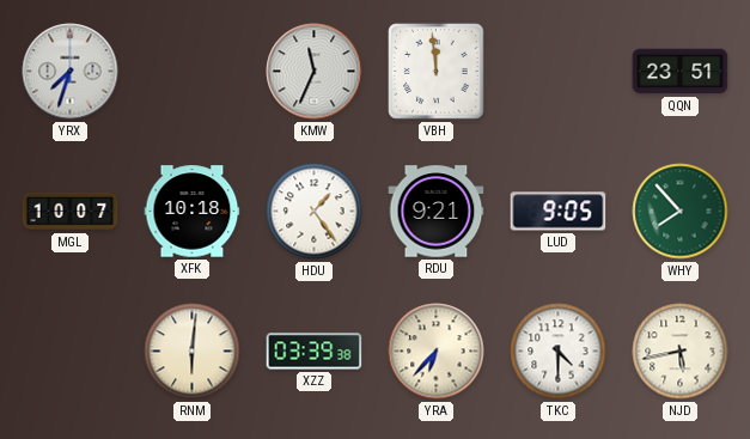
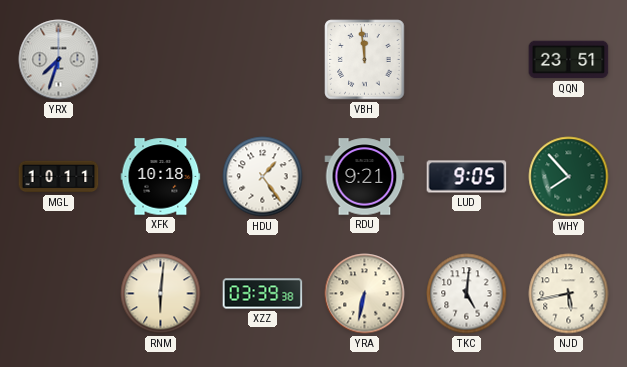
KMW: 11:34 -> none (315, 72)
MGL: 10:07 -> 10:11 (59, 177)
YRA: 6:37 -> 6:32 (365, 294)
TKC: 4:30 -> 5:01 (467, 294)
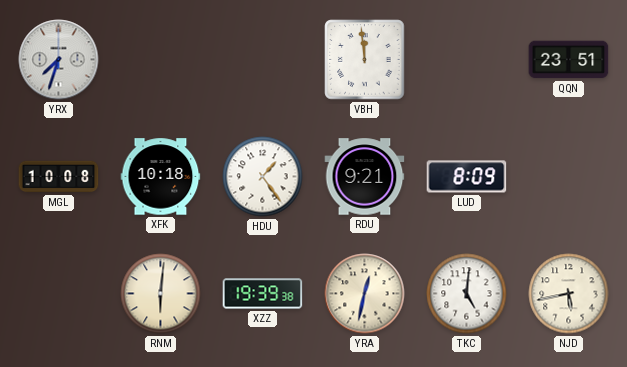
MGL: 10:11 -> 10:08 (59, 177)
LUD: 9:05 -> 8:09 (467, 177)
WHY: 7:53 -> none (569, 177)
XZZ: 03:39 -> 19:39 (263, 294)
YRA: 6:32 -> 12:32 (365, 294)
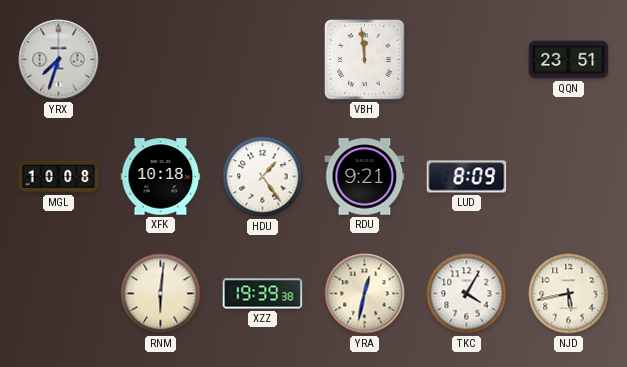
TKC: 5:01 -> 4:05 (467, 294)
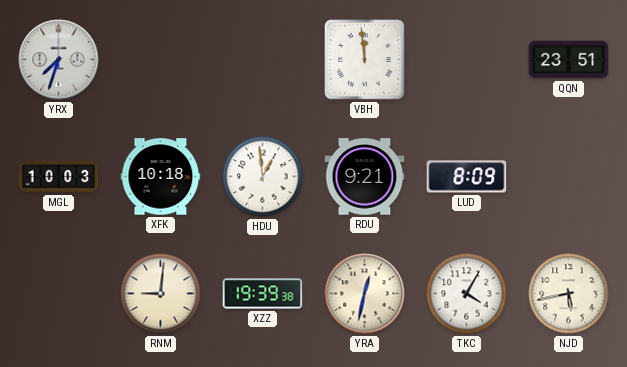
MGL: 10:08 -> 10:03 (59, 177)
HDU: 1:24 -> 12:59 (263, 177)
RNM: 6:01 -> 9:01 (161, 294)
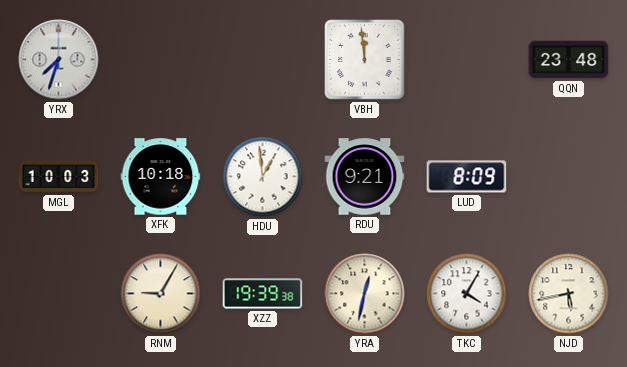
QQN: 23:51 -> 23:48 (569, 60)
RNM: 9:01 -> 9:05 (161, 294)
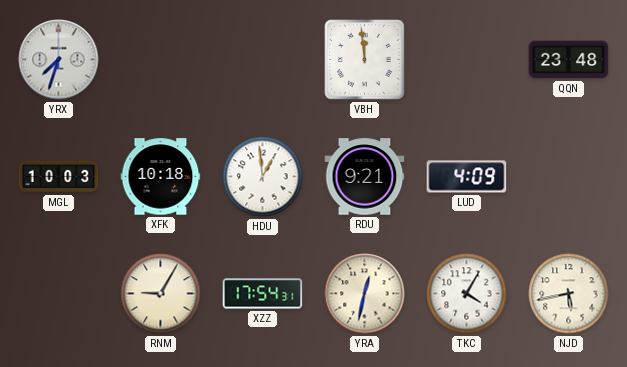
LUD: 8:09 -> 4:09 (467, 177)
XZZ: 19:39 -> 17:54 (263, 294)
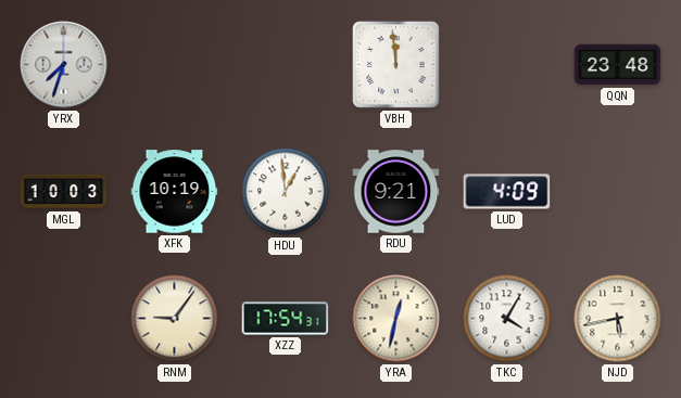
XFK: 10:18 -> 10:19 (175, 192)
RNM: 9:05 -> 9:06 (175, 319)
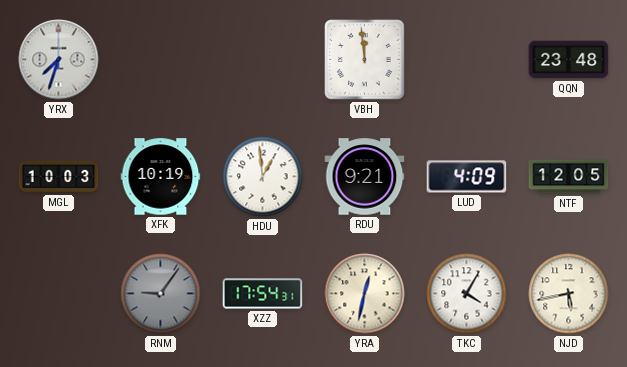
NTF: none -> 12:05 (569, 177)
RNM dial: cream -> grey (161, 294)
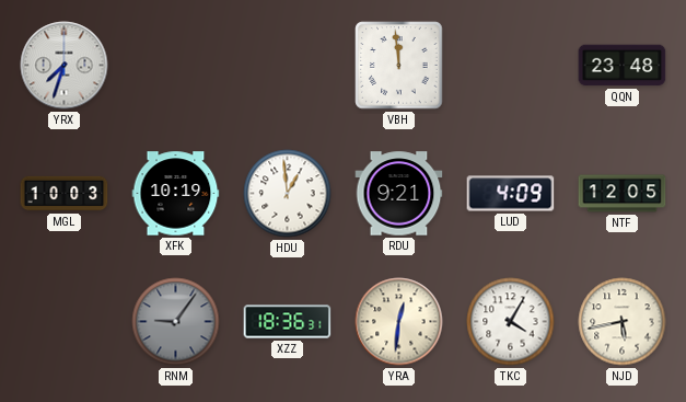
XZZ: 17:54 -> 18:36 (288, 322)
YRA: 12:32 -> 12:31 (399, 322)
